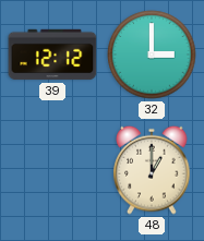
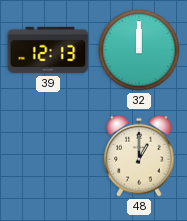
39: 12:12 -> 12:13 (48, 50)
32: 3:00 -> 12:00 (139, 50)
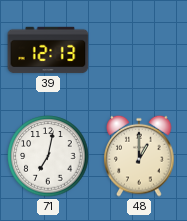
32: 12:00 -> none (139, 50)
71: none -> 7:02 (48, 156)
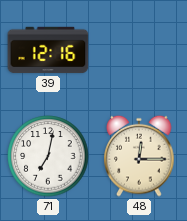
39: 12:13 -> 12:16 (48, 50)
48: 1:00 -> 12:15 (139, 156)
